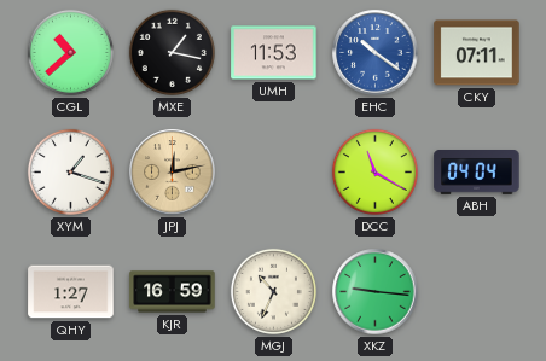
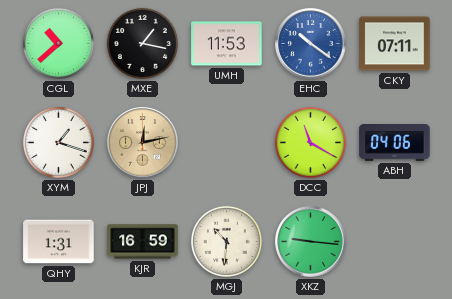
ABH: 04:04 -> 04:06 (395, 143)
QHY: 1:27 -> 1:31 (59, 242)
MGJ: 10:34 -> 10:31 (226, 241)
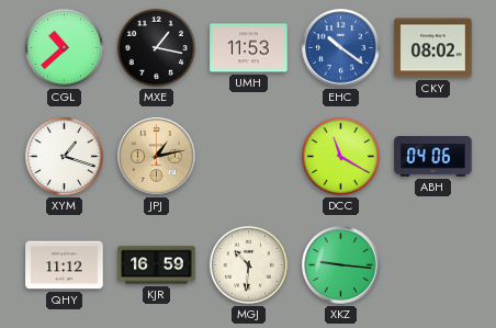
CKY: 07:11 -> 08:02 (433, 48)
JPJ: 12:13 -> 1:13 (157, 157)
QHY: 1:31 -> 11:12 (65, 265)
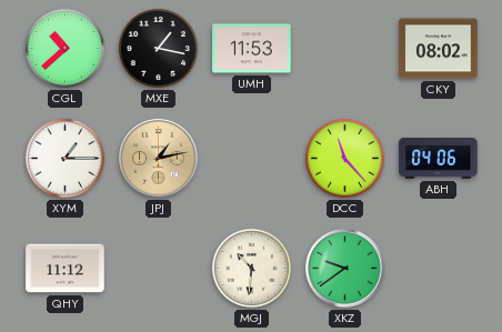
EHC: 10:21 -> none (341, 48)
XYM: 1:18 -> 1:15 (64, 158)
DCC: 11:20 -> 11:23 (344, 158)
KJR: 16:59 -> none (157, 265)
XKZ: 9:16 -> 9:39 (345, 269)
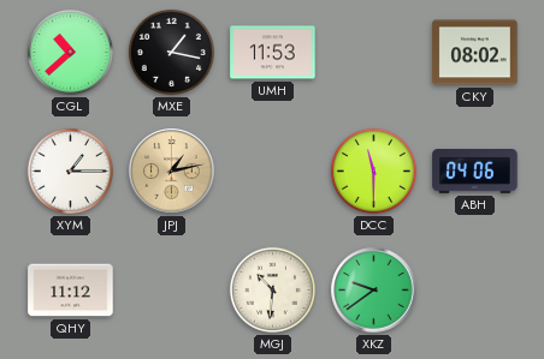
DCC: 11:23 -> 11:30 (373, 170)
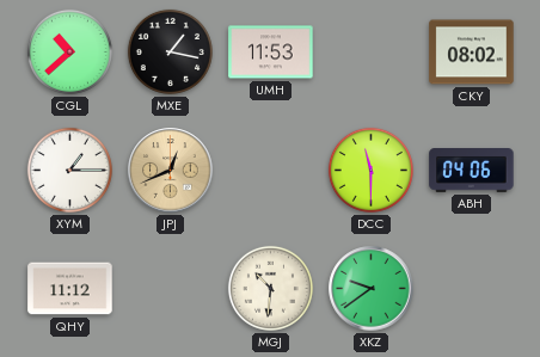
JPJ: 1:13 -> 12:41 (171, 171)
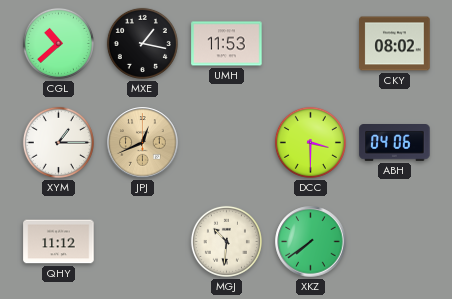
DCC: 11:30 -> 3:30 (310, 142)
XKZ: 9:39 -> 7:39 (311, 242)
